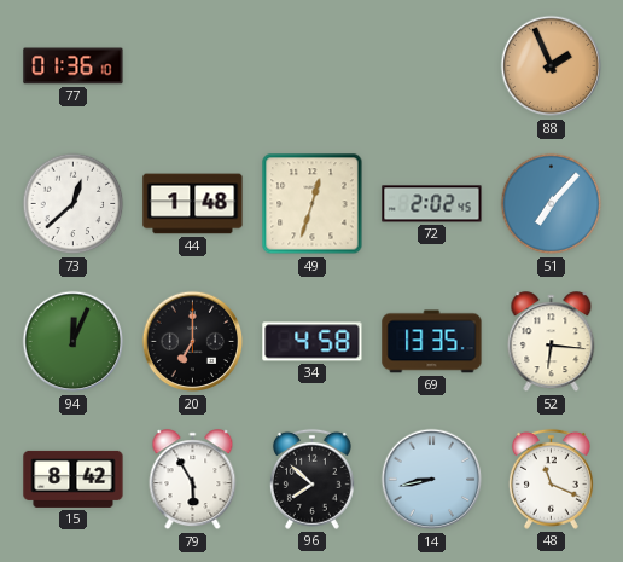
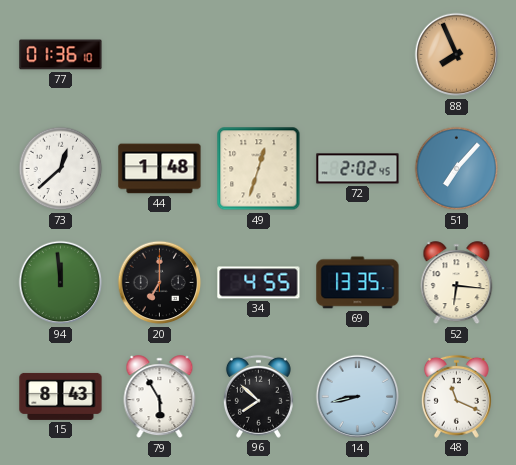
88: 1:56 -> 7:56 (457, 55)
94: 12:04 -> 11:59 (61, 283)
34: 4:58 -> 4:55 (259, 283)
15: 8:42 -> 8:43 (61, 396)
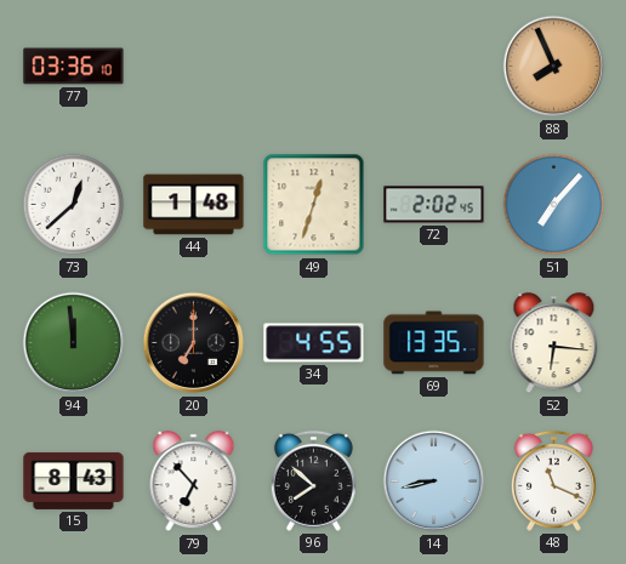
77: 01:36 -> 03:36 (74, 67)
79: 5:55 -> 6:53 (194, 482)
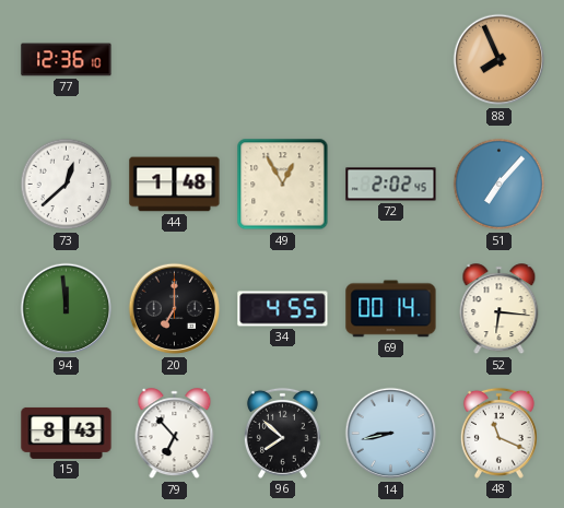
77: 03:36 -> 12:36 (67, 60)
49: 12:33 -> 12:55 (283, 185)
69: 13:35 -> 00:14 (391, 309)
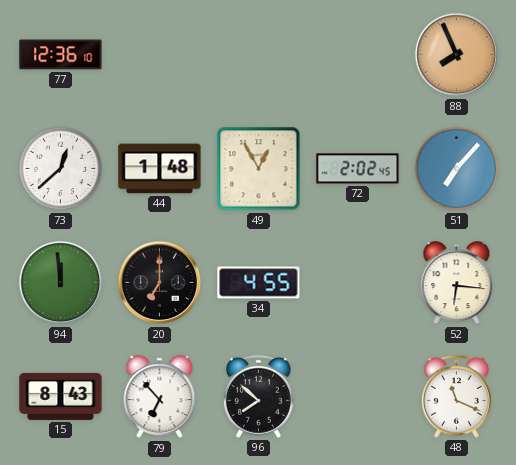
69: 00:14 -> none (391, 309)
14: 8:43 -> none (391, 434)
